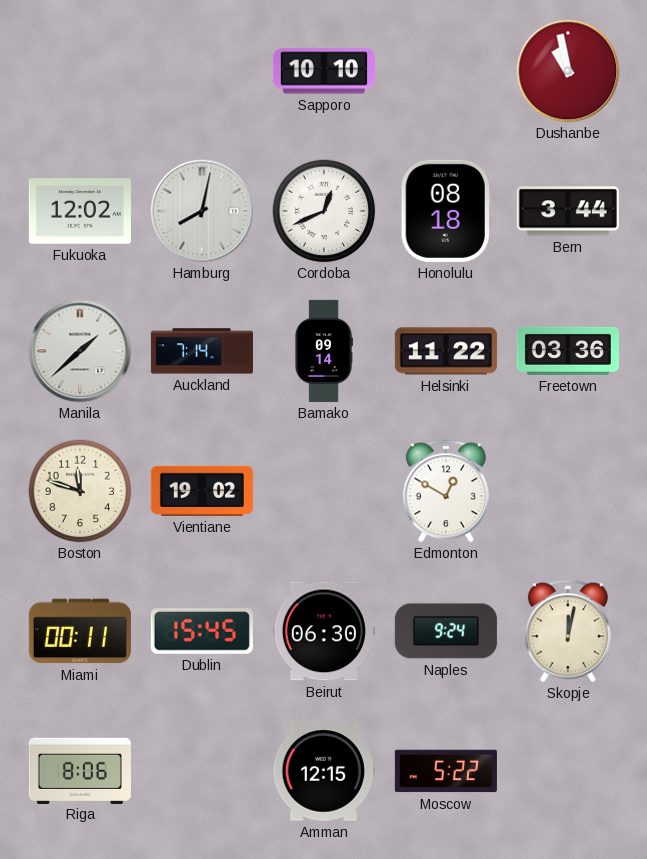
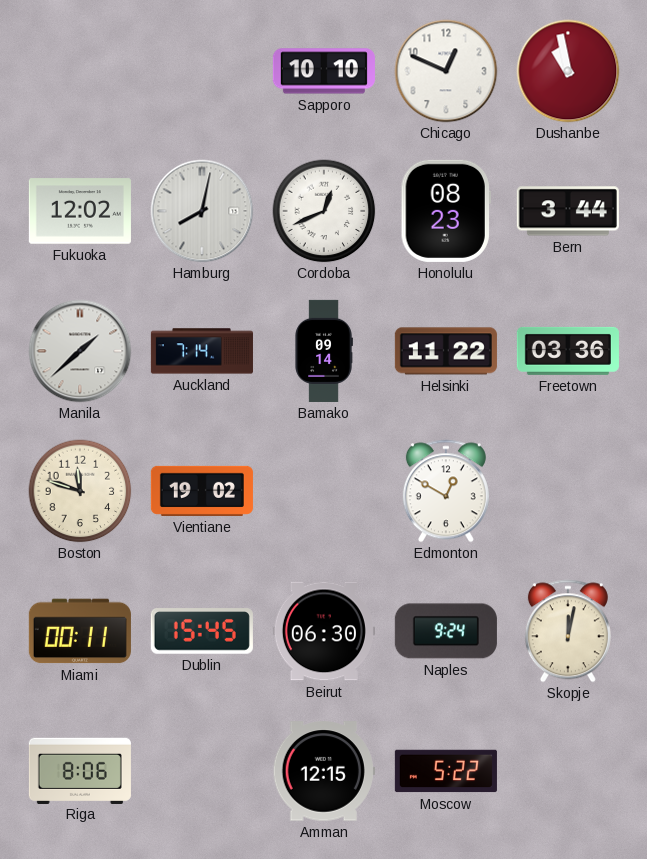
Chicago: none -> 12:49 (446, 71)
Honolulu: 08:18 -> 08:23 (446, 211)
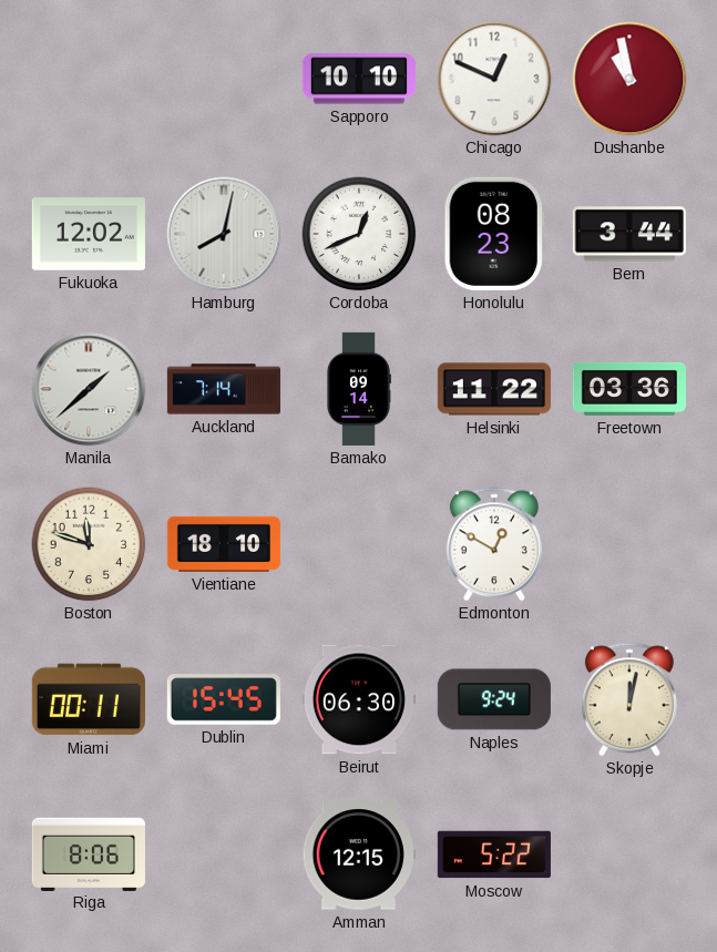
Vientiane: 19:02 -> 18:10 (224, 544)
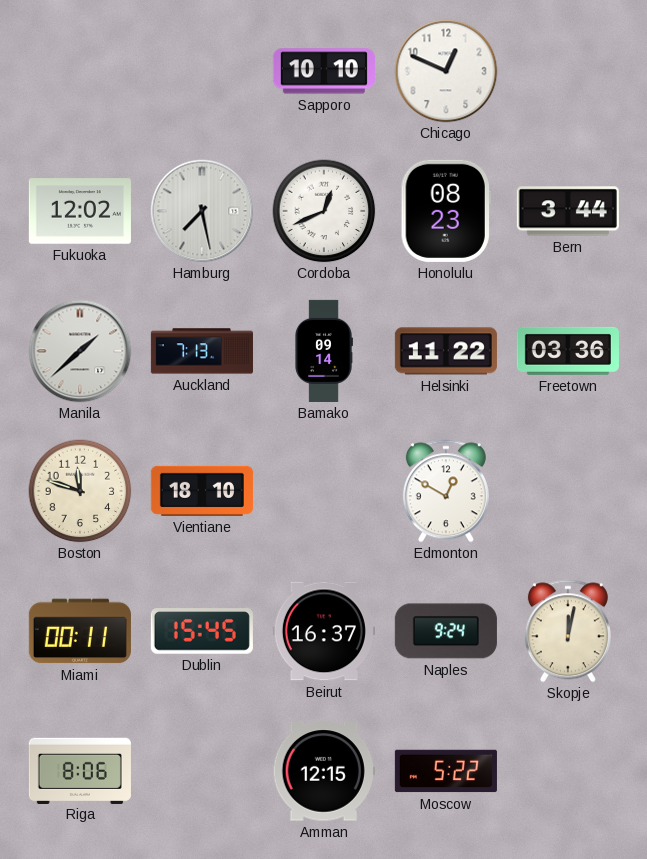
Dushanbe: 10:58 -> none (629, 79)
Hamburg: 8:02 -> 7:28 (202, 211)
Auckland: 7:14 -> 7:13 (202, 351)
Beirut: 06:30 -> 16:37 (324, 631)
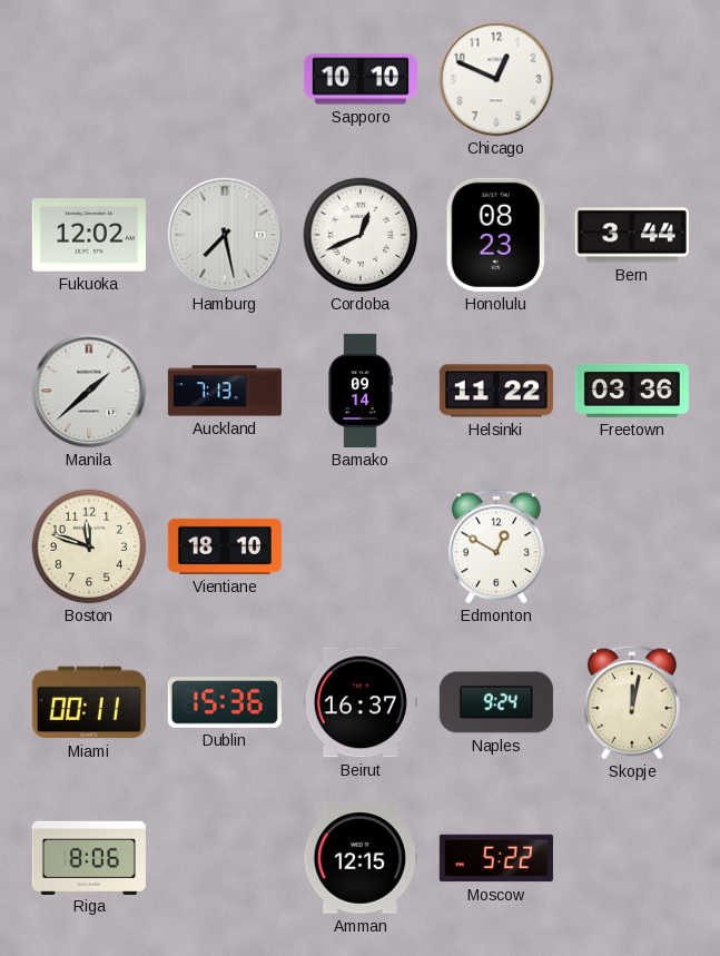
Dublin: 15:45 -> 15:36 (225, 702)
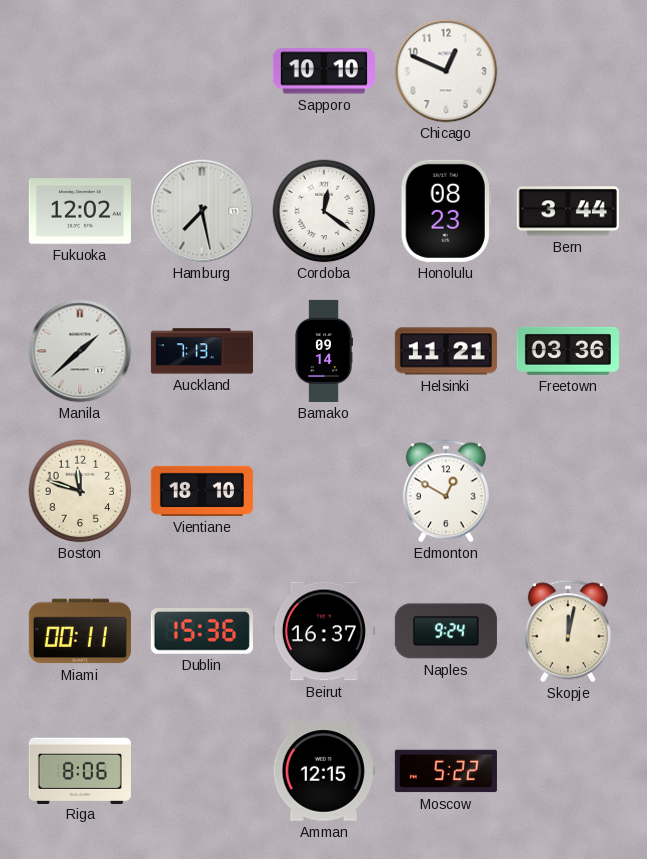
Cordoba: 12:41 -> 12:21 (324, 211)
Helsinki: 11:22 -> 11:21 (446, 351)
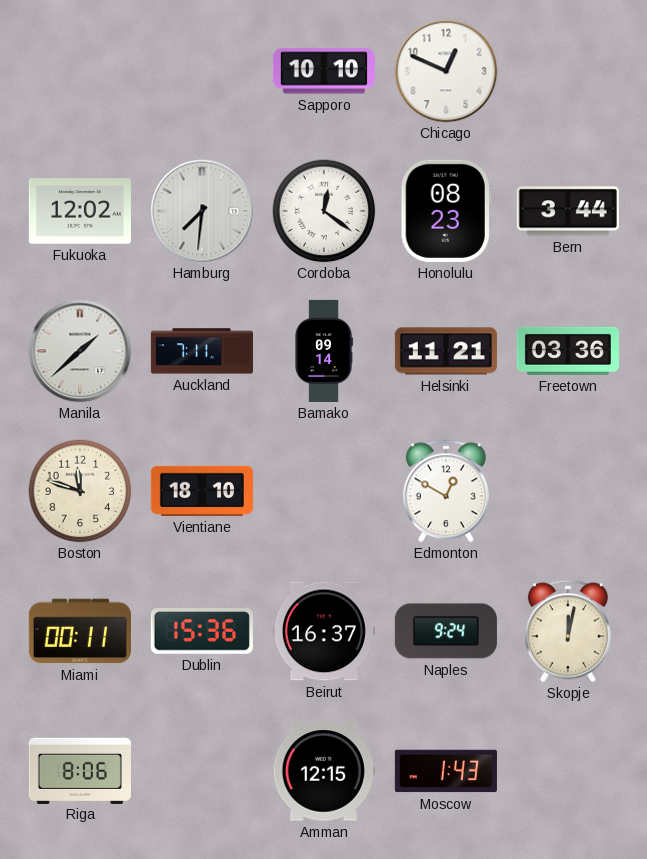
Hamburg: 7:28 -> 7:31 (202, 211)
Auckland: 7:13 -> 7:11 (202, 351)
Moscow: 5:22 -> 1:43 (446, 771)
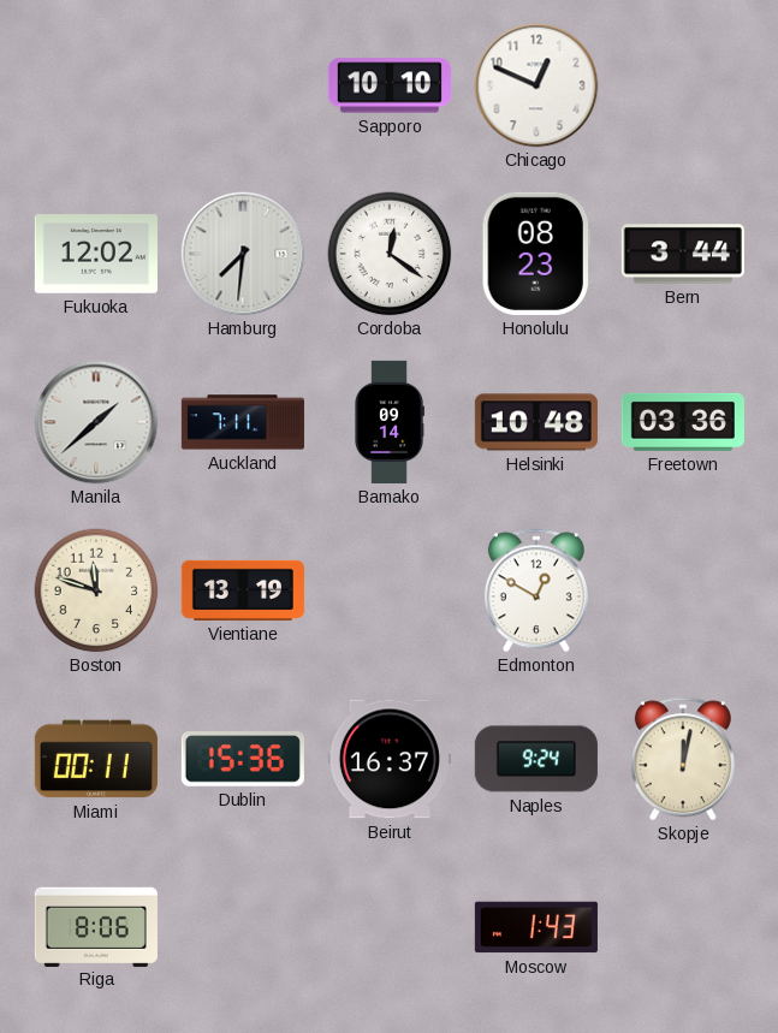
Helsinki: 11:21 -> 10:48 (536, 422)
Vientiane: 18:10 -> 13:19 (243, 590)
Amman: 12:15 -> none (324, 771)
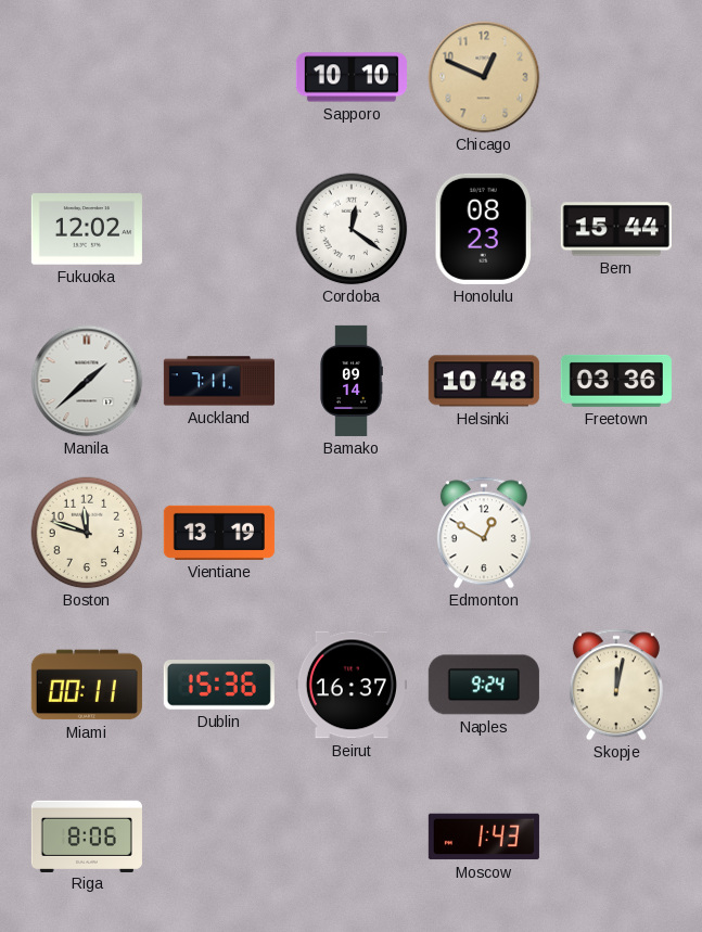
Chicago dial: white -> champagne (484, 77)
Hamburg: 7:31 -> none (243, 254)
Bern: 3:44 -> 15:44 (616, 229)
